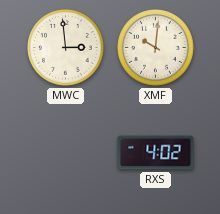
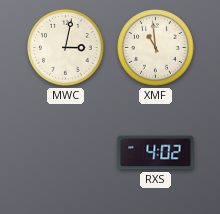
MWC: 2:59 -> 3:02 (66, 48)
XMF: 10:01 -> 10:59 (156, 48)
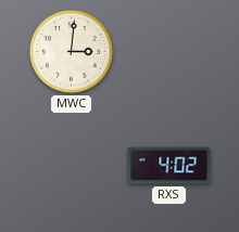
MWC: 3:02 -> 3:01 (72, 52)
XMF: 10:59 -> none (156, 48)
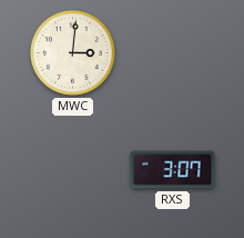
RXS: 4:02 -> 3:07 (173, 170)
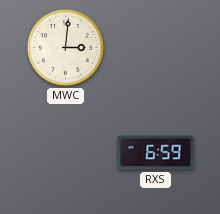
RXS: 3:07 -> 6:59 (156, 153)
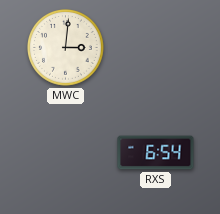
RXS: 6:59 -> 6:54 (156, 153)
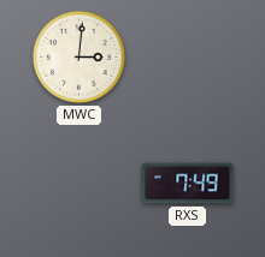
RXS: 6:54 -> 7:49 (188, 184)
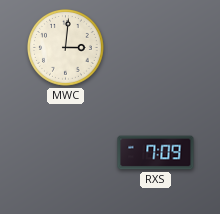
RXS: 7:49 -> 7:09 (156, 153)
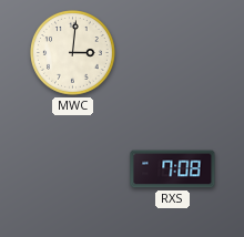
RXS: 7:09 -> 7:08 (173, 169)
